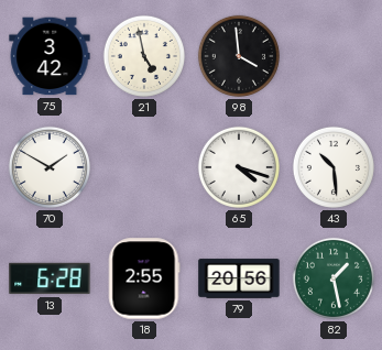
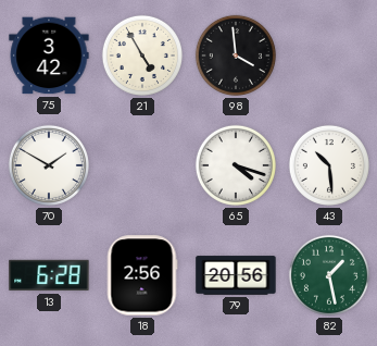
21: 4:58 -> 4:55 (142, 55)
18: 2:55 -> 2:56 (142, 275)
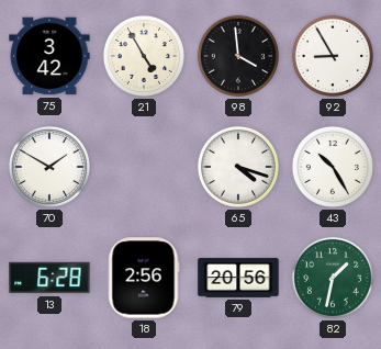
92: none -> 8:55 (333, 56)
43: 10:29 -> 10:25 (333, 167)
82: 1:28 -> 1:32 (333, 278)
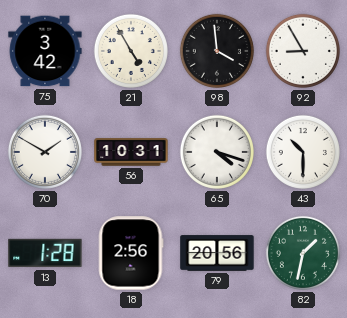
56: none -> 10:31 (131, 152)
43: 10:25 -> 10:30 (303, 152)
13: 6:28 -> 1:28 (45, 253)
